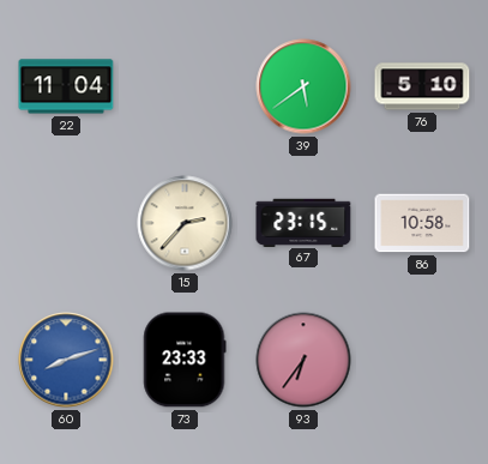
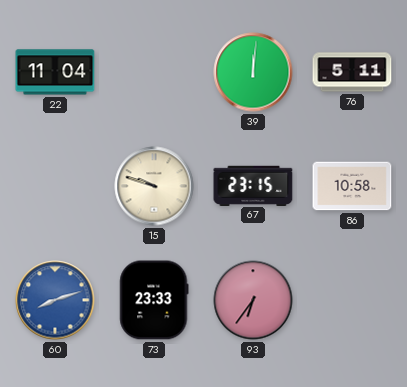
39: 5:39 -> 12:01 (253, 72)
76: 5:10 -> 5:11 (352, 72)
15: 2:37 -> 9:48 (154, 186)
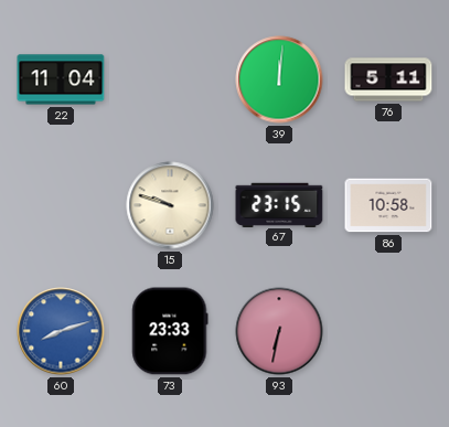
93: 6:36 -> 6:32 (279, 331)
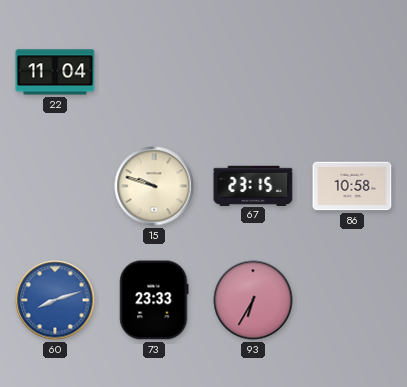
39: 12:01 -> none (279, 79)
76: 5:11 -> none (388, 79)
93: 6:32 -> 6:35 (253, 300)
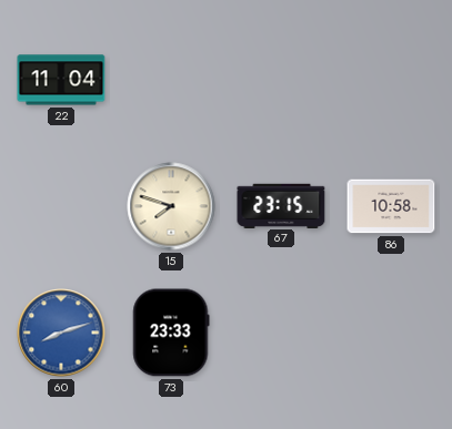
15: 9:48 -> 7:48 (171, 206)
93: 6:35 -> none (253, 300)
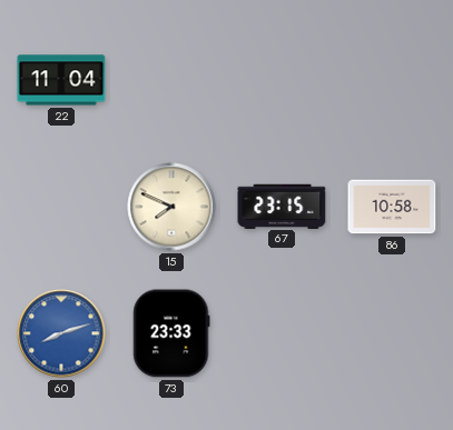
15: 7:48 -> 7:49 (171, 207)
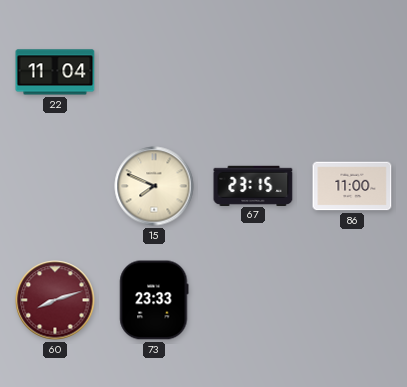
86: 10:58 -> 11:00 (352, 186)
60 dial: blue -> burgundy (55, 300)
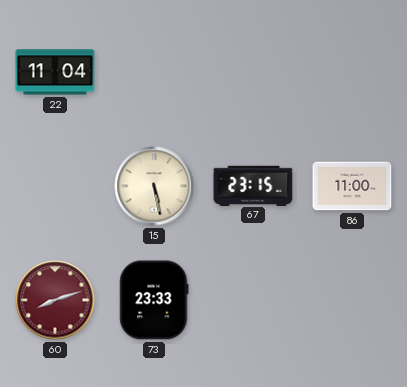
15: 7:49 -> 5:28 (154, 186)
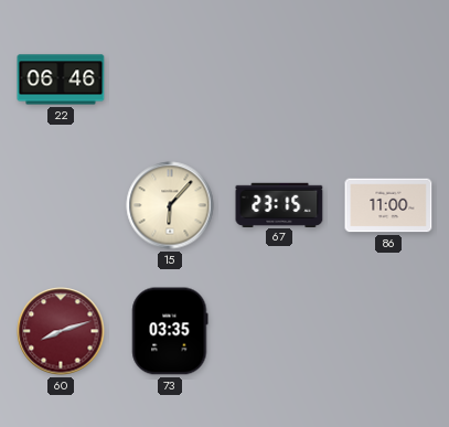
22: 11:04 -> 06:46 (61, 79)
15: 5:28 -> 6:07 (170, 205)
73: 23:33 -> 03:35 (170, 331)
